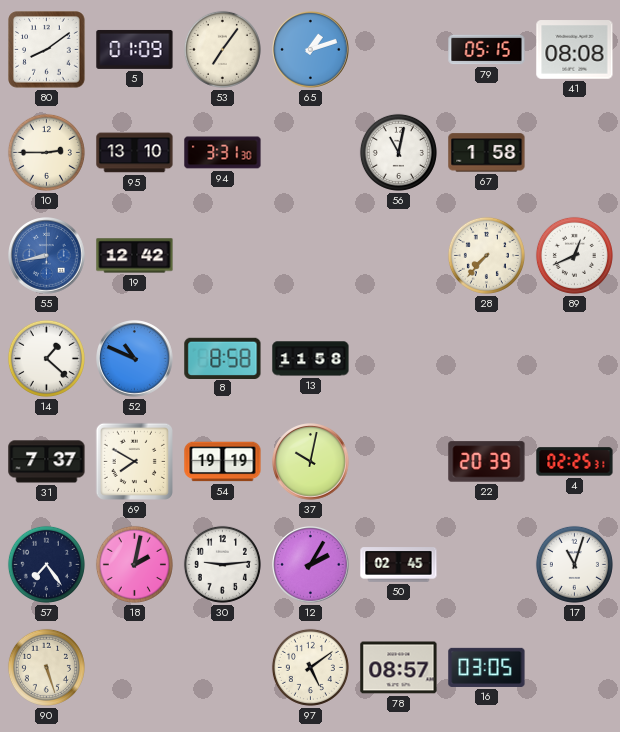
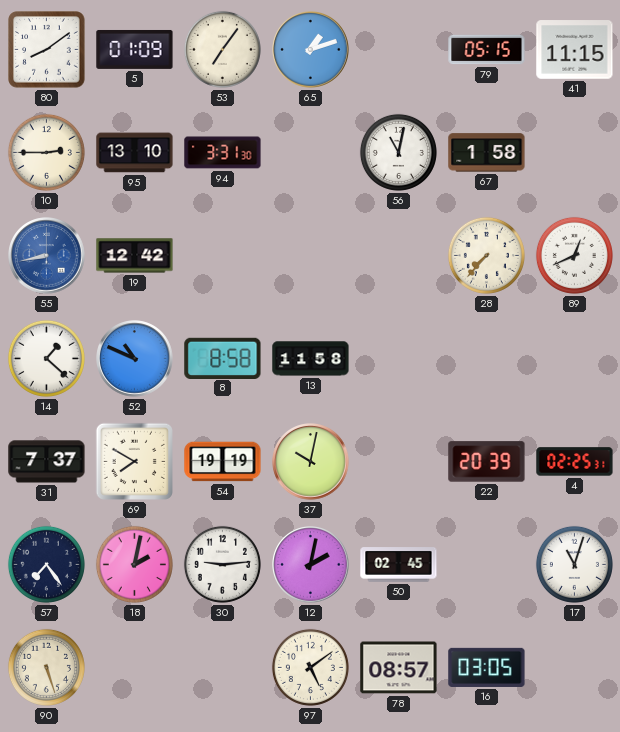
41: 08:08 -> 11:15 (575, 50)
12: 2:05 -> 2:02 (311, 565)
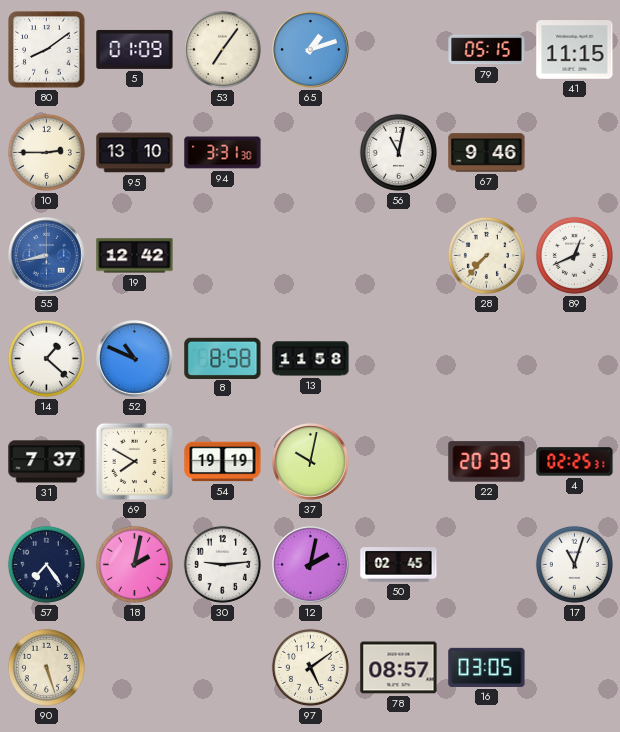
67: 1:58 -> 9:46 (487, 153)
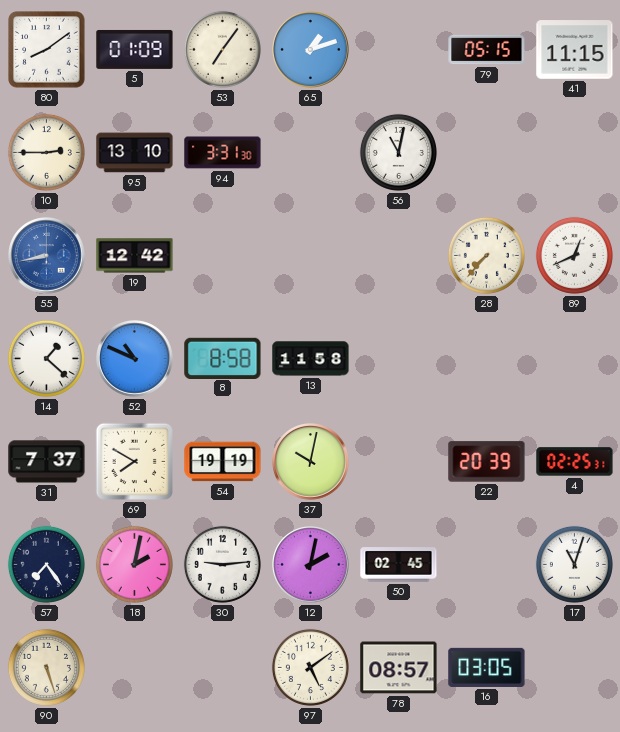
67: 9:46 -> none (487, 153)
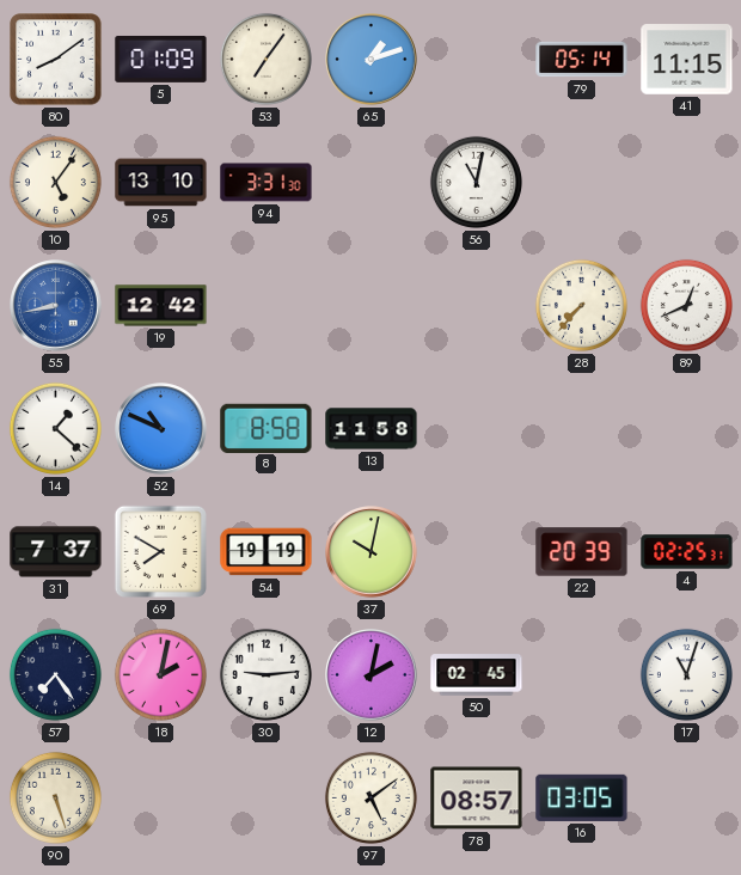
79: 05:15 -> 05:14 (582, 60)
10: 2:45 -> 5:06 (55, 182)
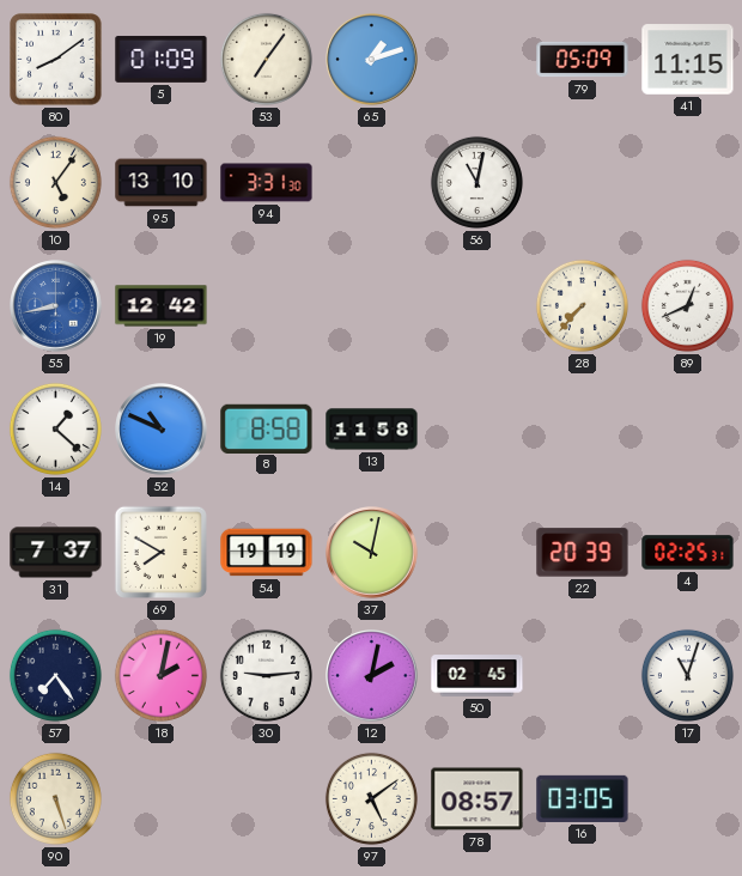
79: 05:14 -> 05:09 (583, 60)
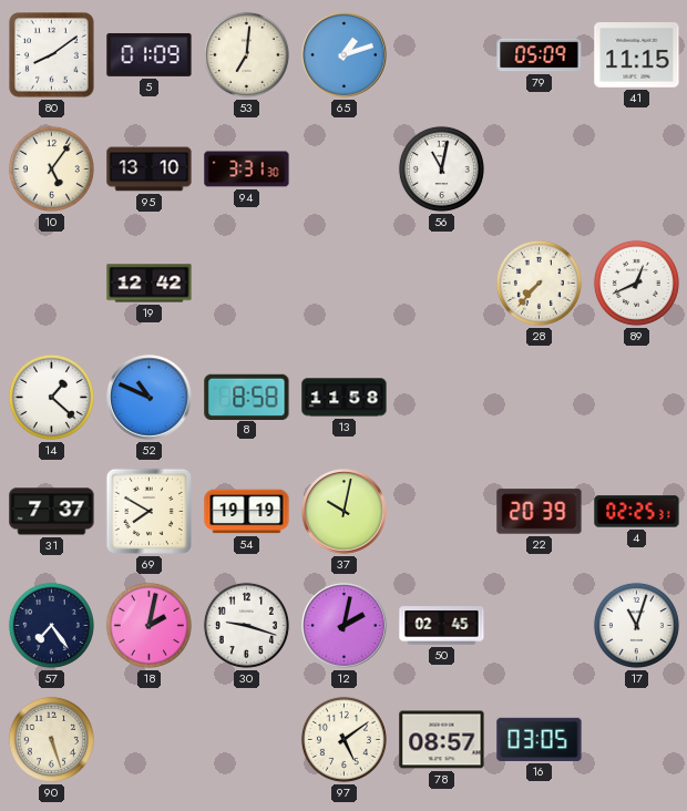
53: 7:06 -> 7:01 (246, 54)
55: 8:43 -> none (56, 306)
30: 9:14 -> 9:18 (246, 625)
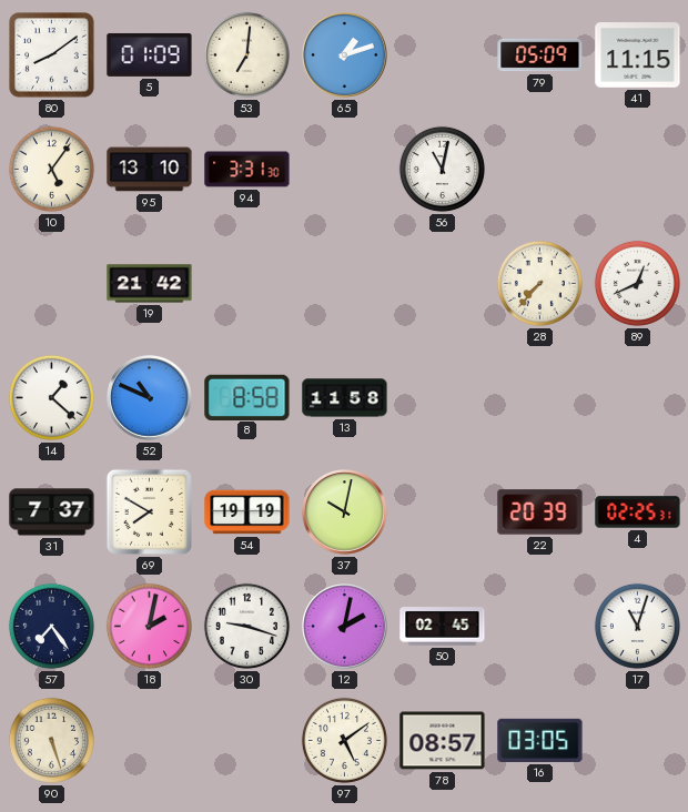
19: 12:42 -> 21:42 (150, 284)
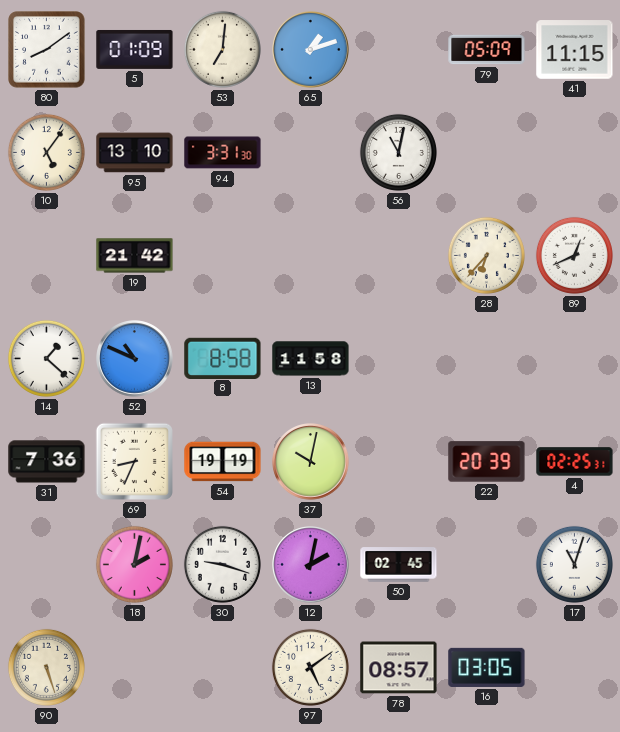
28: 7:37 -> 6:37 (486, 255)
31: 7:37 -> 7:36 (47, 462)
69: 7:50 -> 8:34 (134, 461)
57: 7:24 -> none (51, 626)
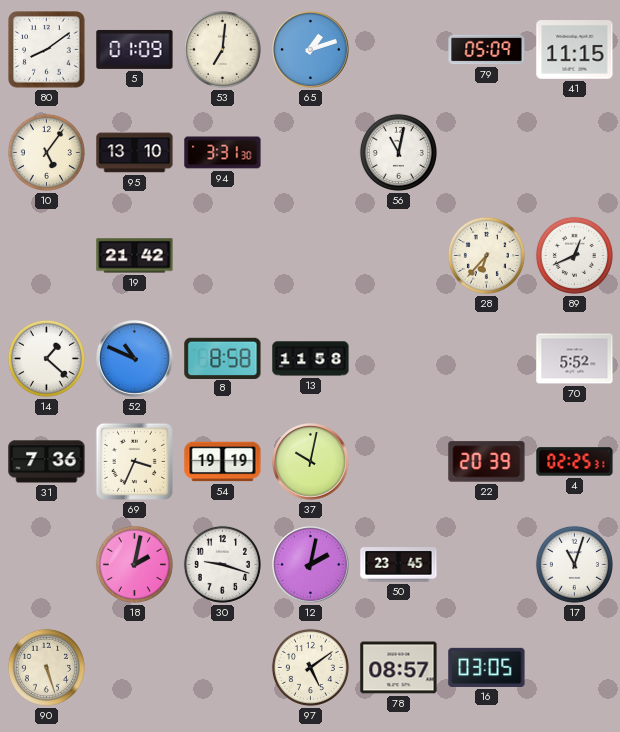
70: none -> 5:52 (575, 359)
69: 8:34 -> 3:34 (134, 461)
50: 02:45 -> 23:45 (399, 565)
